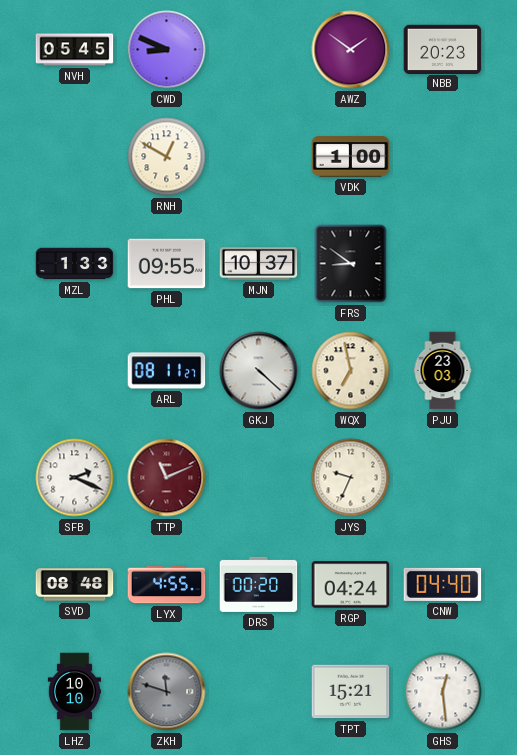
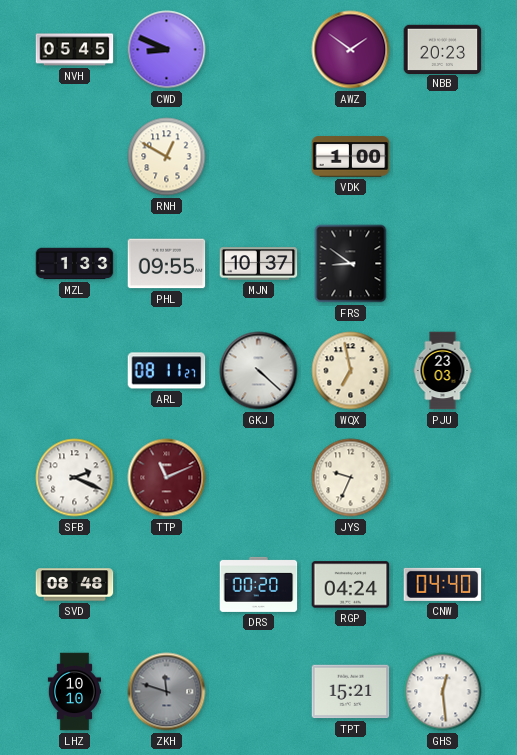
LYX: 4:55 -> none (167, 585)
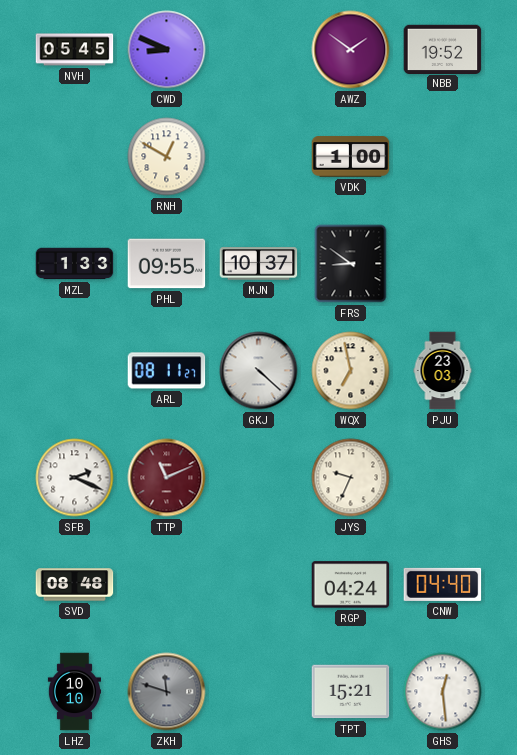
NBB: 20:23 -> 19:52 (443, 49)
DRS: 00:20 -> none (259, 584)
